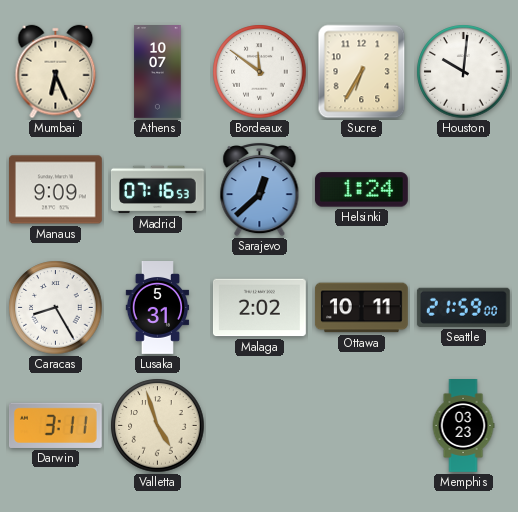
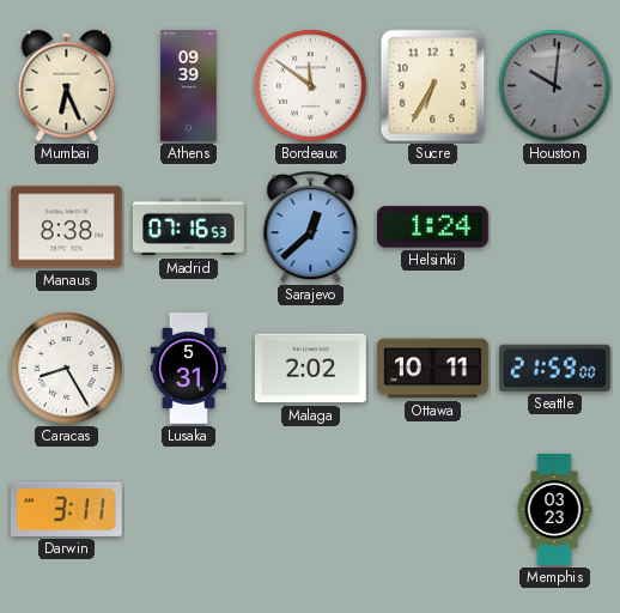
Athens: 10:07 -> 09:39 (189, 86)
Houston dial: white -> grey (555, 86)
Manaus: 9:09 -> 8:38 (66, 227)
Valletta: 4:57 -> none (158, 426)
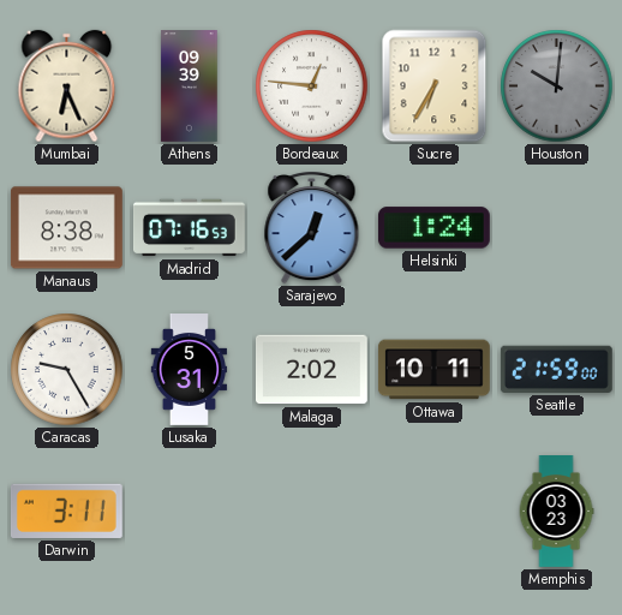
Bordeaux: 11:51 -> 12:46 (312, 86)
Caracas: 8:25 -> 9:25 (67, 370)
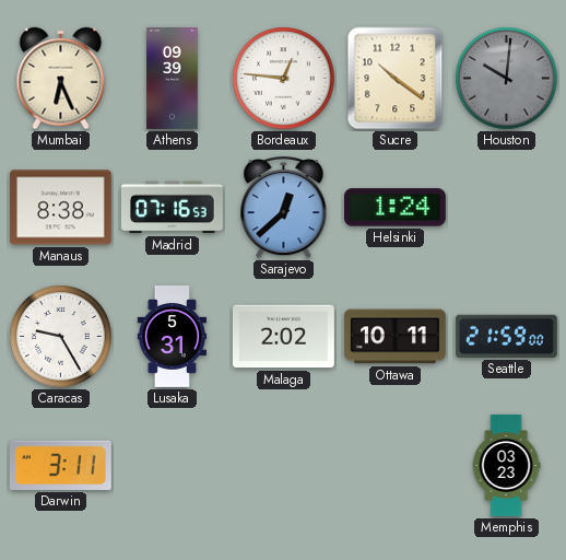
Sucre: 6:35 -> 10:21 (396, 79)
